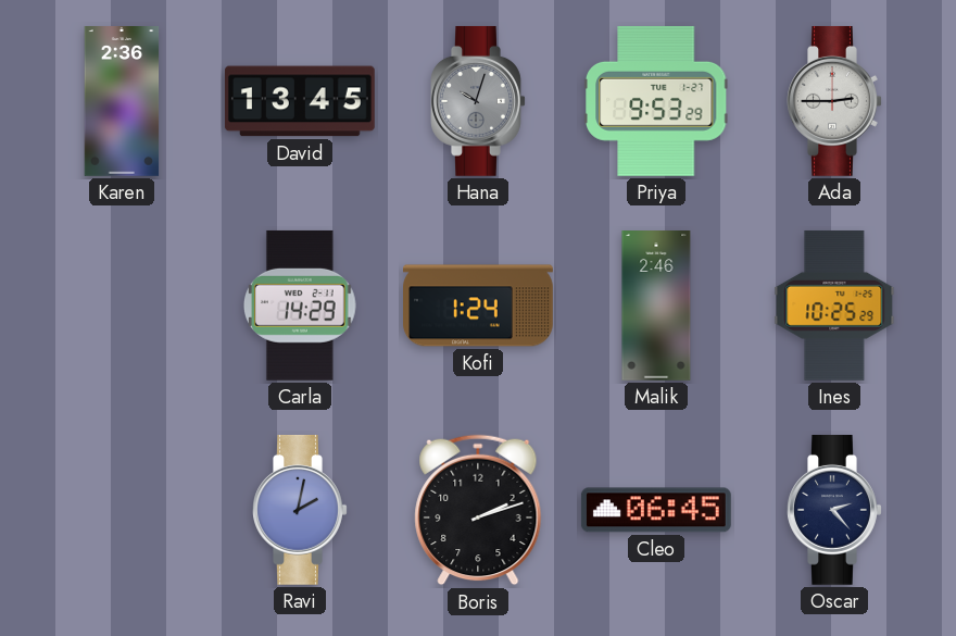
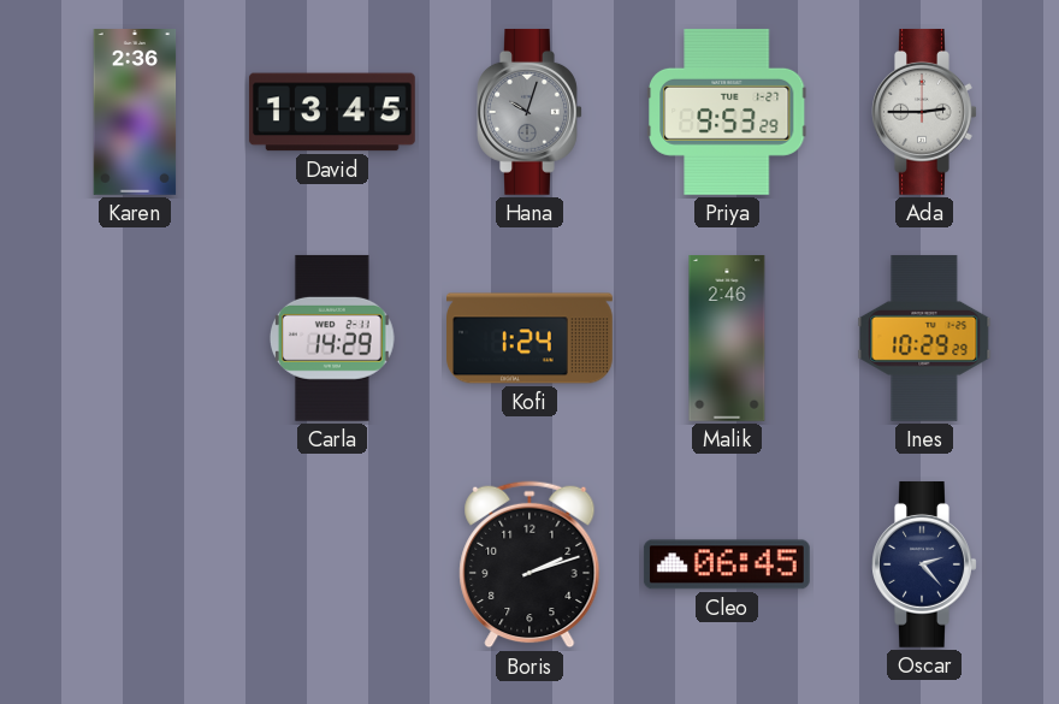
Ines: 10:25 -> 10:29 (924, 338)
Ravi: 2:02 -> none (300, 510)
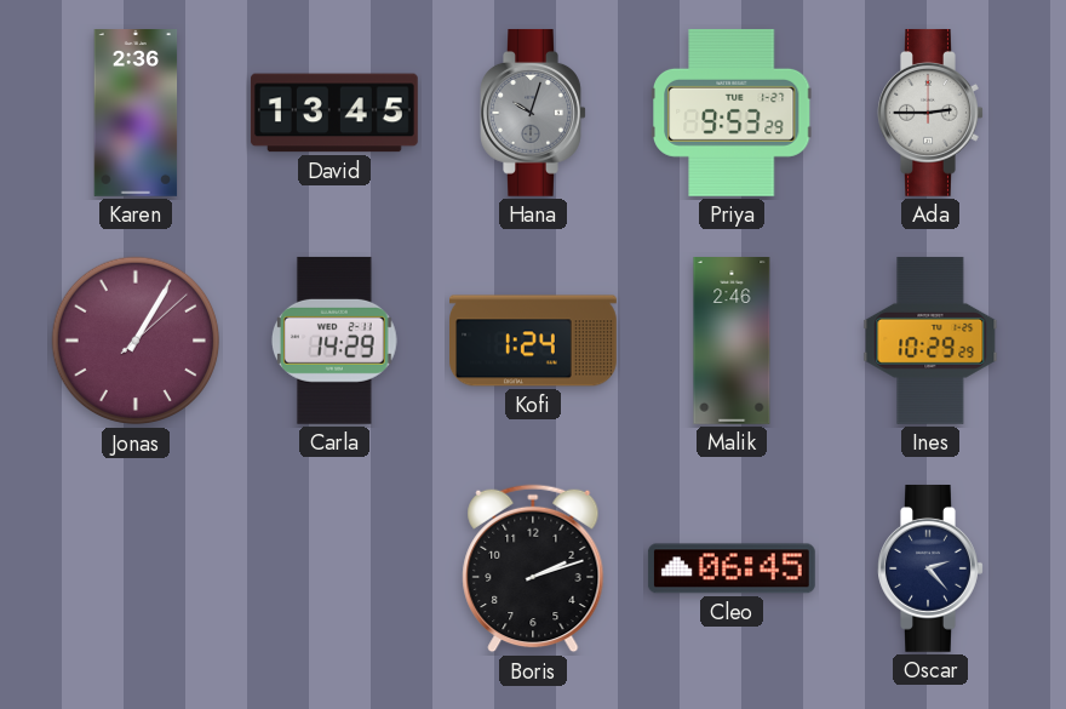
Jonas: none -> 1:05 (136, 341)
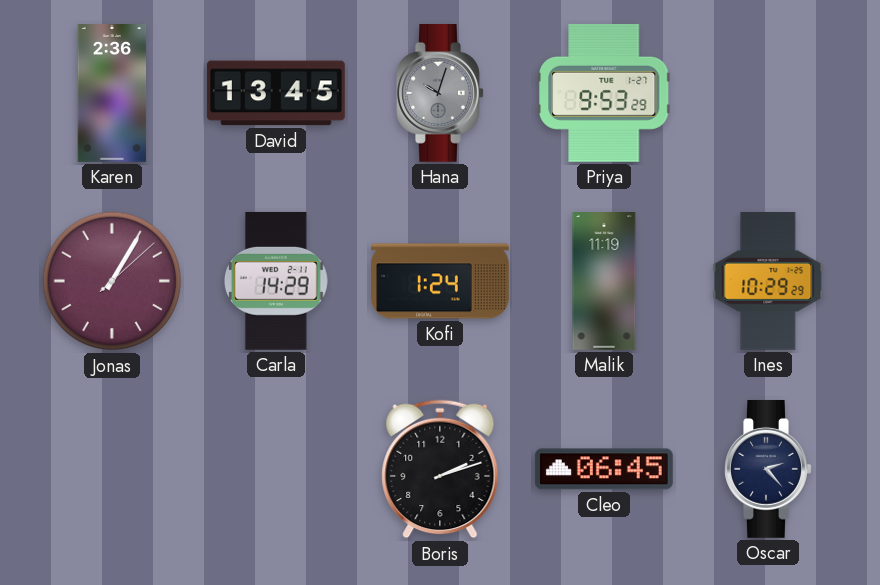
Ada: 2:45 -> none (930, 113)
Malik: 2:46 -> 11:19 (604, 282)
